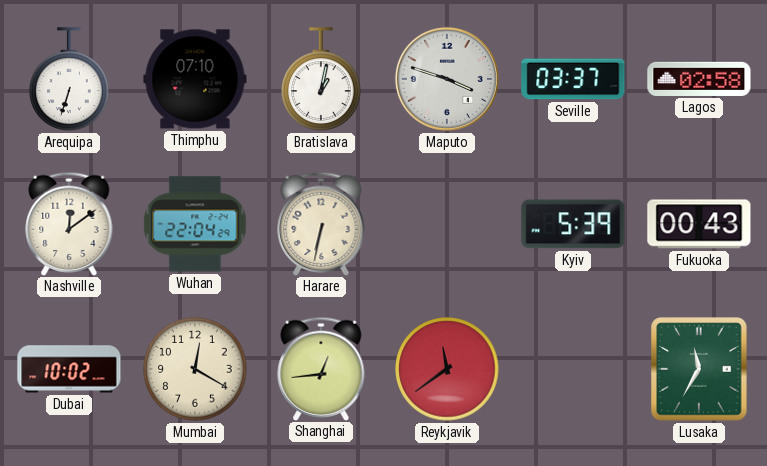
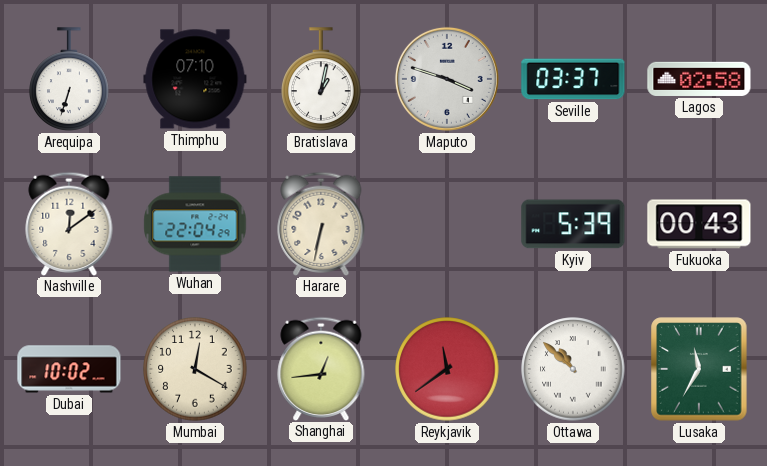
Ottawa: none -> 10:52 (573, 369)
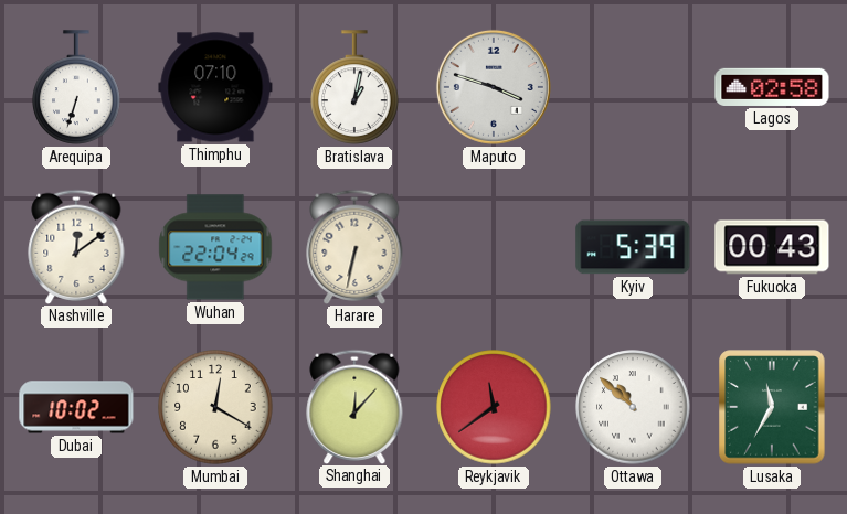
Seville: 03:37 -> none (573, 79)
Shanghai: 12:44 -> 12:07 (354, 406)
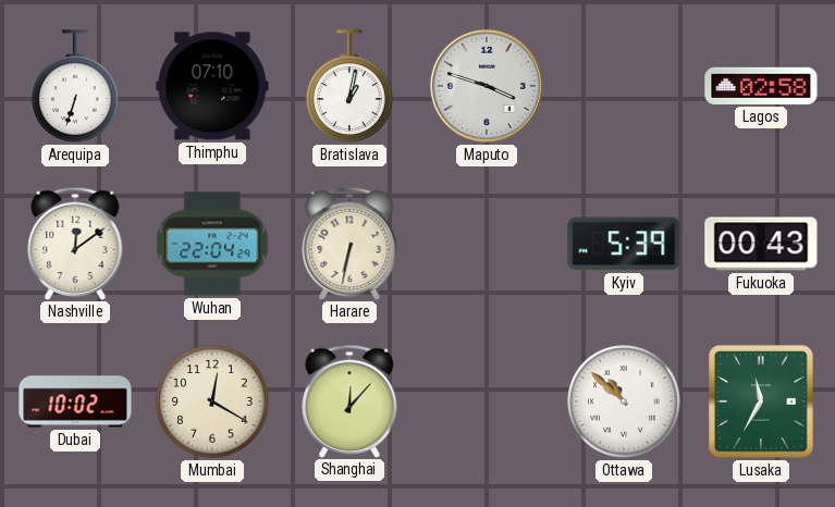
Reykjavik: 11:39 -> none (494, 407)
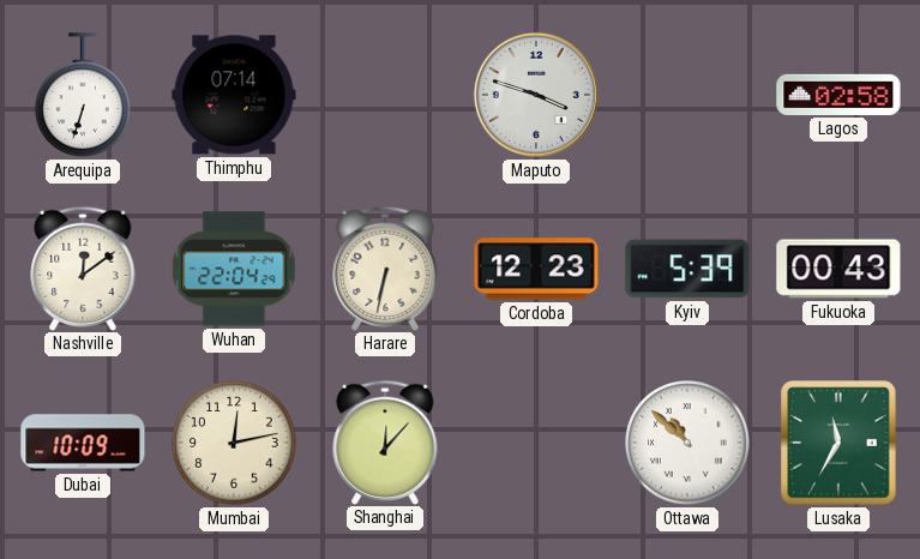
Thimphu: 07:10 -> 07:14 (234, 95)
Bratislava: 1:02 -> none (349, 86)
Cordoba: none -> 12:23 (536, 269)
Dubai: 10:02 -> 10:09 (83, 443)
Mumbai: 12:20 -> 12:13 (234, 443)
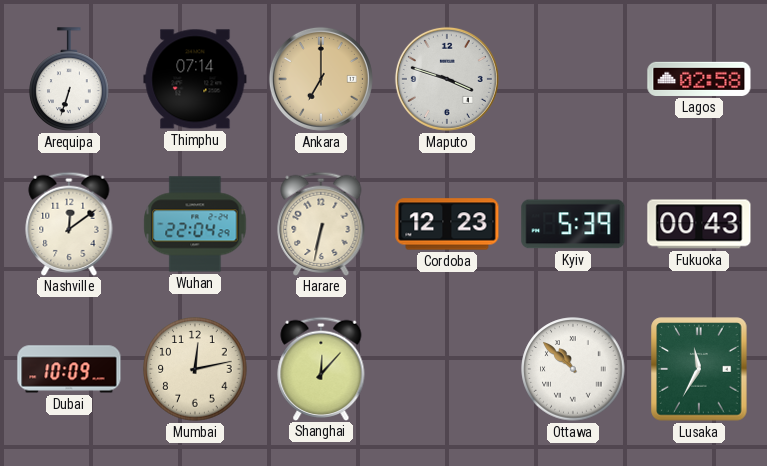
Ankara: none -> 7:00 (321, 79)
